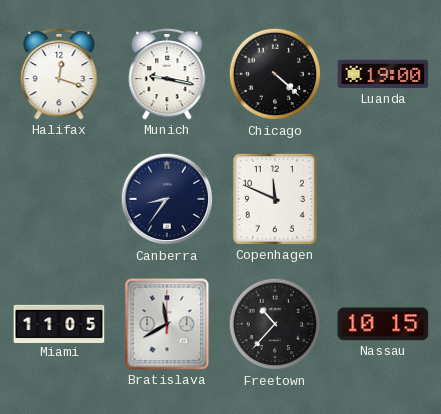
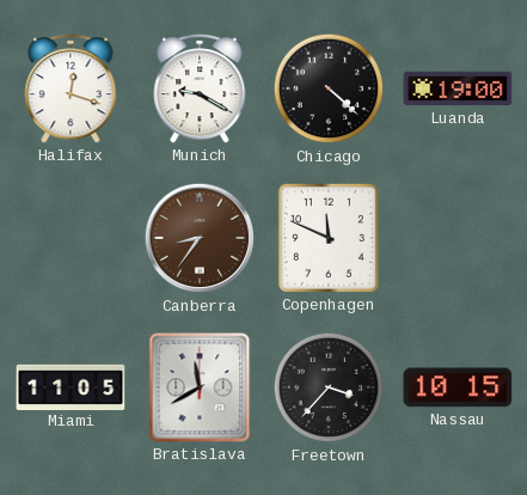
Munich: 9:17 -> 9:20 (200, 88)
Canberra dial: navy -> brown (200, 238)
Freetown: 10:37 -> 3:37 (329, 387)
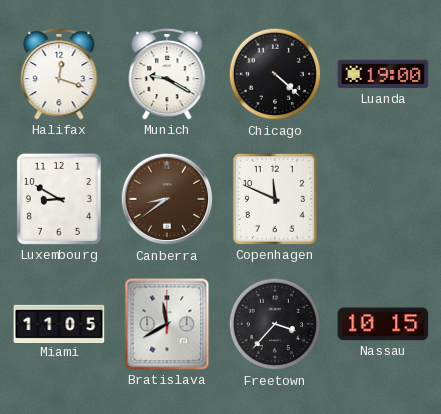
Luxembourg: none -> 8:50 (59, 199)
Canberra: 8:36 -> 8:39 (167, 199)
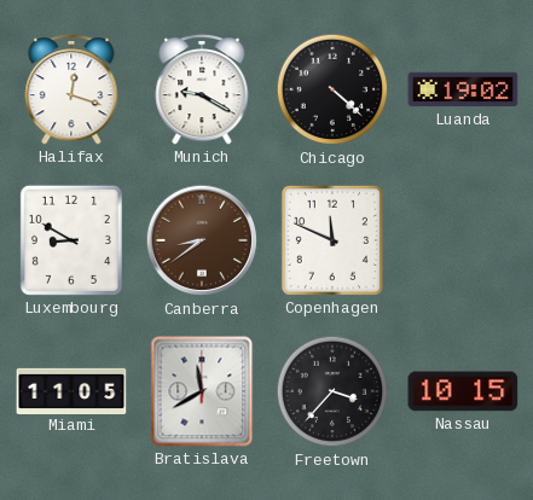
Luanda: 19:00 -> 19:02 (463, 89)
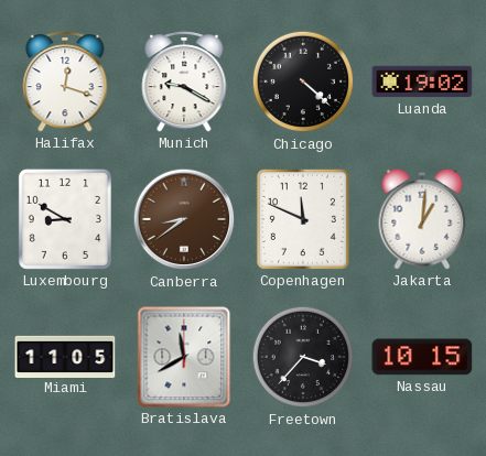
Jakarta: none -> 1:01 (422, 219)
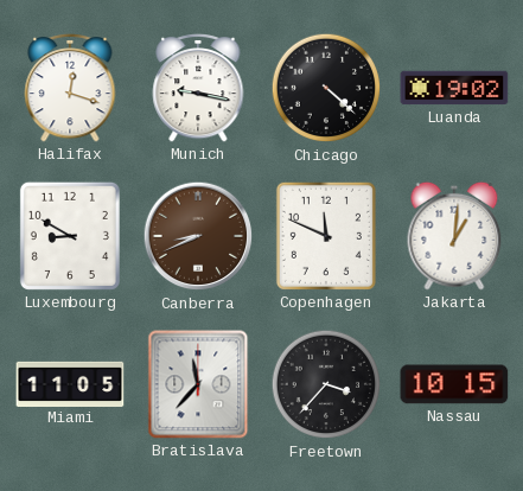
Munich: 9:20 -> 9:17 (198, 88)
Canberra: 8:39 -> 8:41 (198, 236)
Bratislava: 11:40 -> 11:37 (198, 384)
